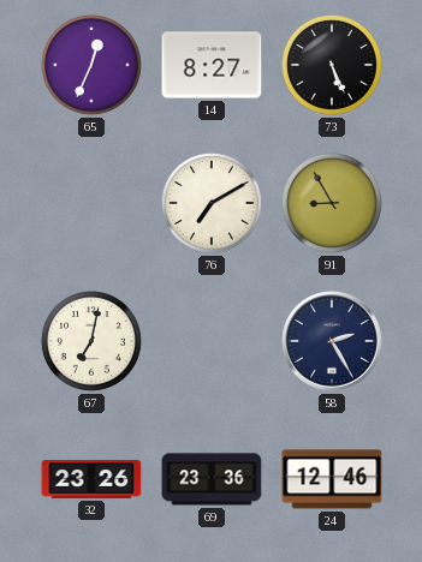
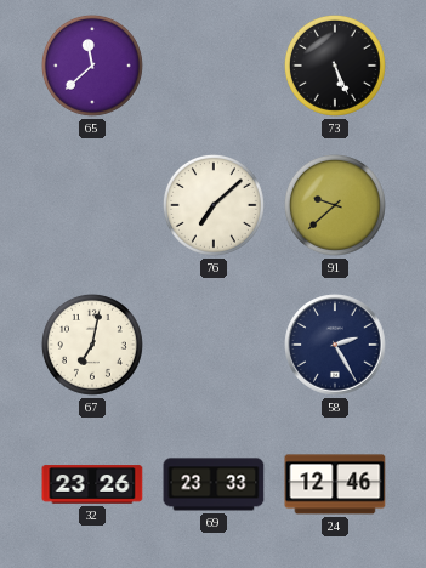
65: 12:34 -> 11:38 (92, 66)
14: 8:27 -> none (212, 65)
76: 7:10 -> 7:08 (214, 205)
91: 8:55 -> 9:38 (335, 205)
69: 23:36 -> 23:33 (214, 484)
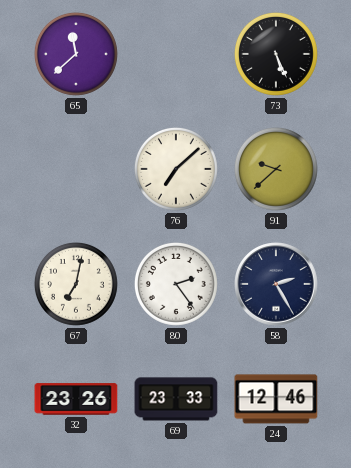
80: none -> 2:24 (176, 284)
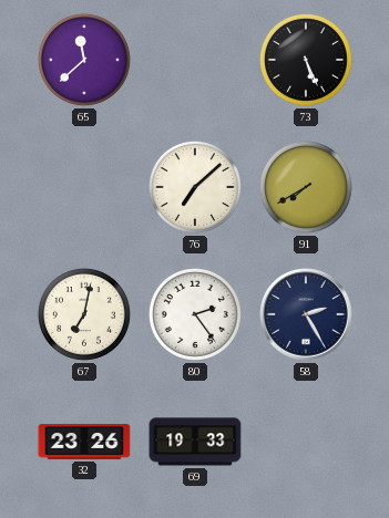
91: 9:38 -> 7:40 (306, 187)
69: 23:33 -> 19:33 (195, 442)
24: 12:46 -> none (276, 399)
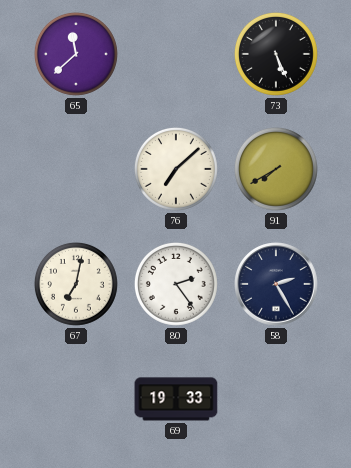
32: 23:26 -> none (84, 442)
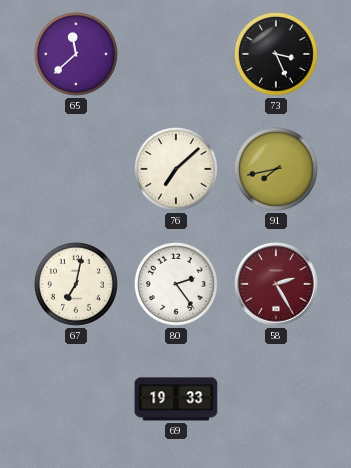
73: 5:26 -> 3:26 (276, 54)
91: 7:40 -> 7:43 (276, 169)
58 dial: navy -> burgundy (276, 284)
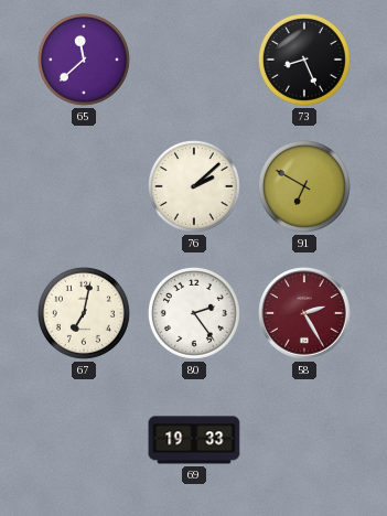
73: 3:26 -> 8:26 (304, 60)
76: 7:08 -> 2:08 (194, 186)
91: 7:43 -> 6:50 (304, 186)
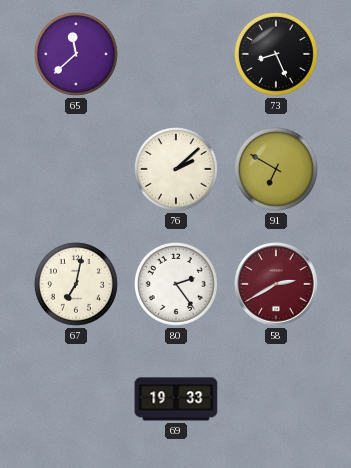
58: 2:25 -> 2:40 (276, 284)
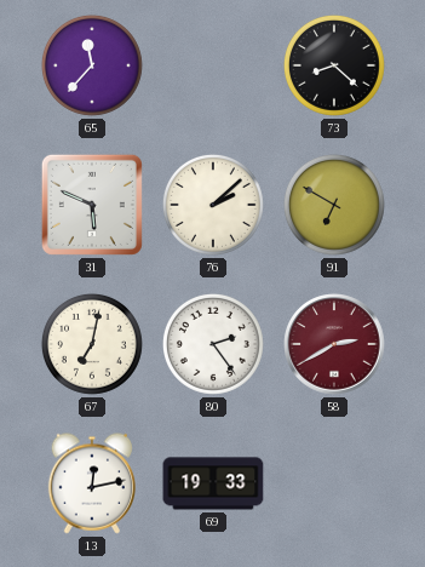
65: 11:38 -> 11:37 (92, 65)
73: 8:26 -> 8:22 (334, 65)
31: none -> 5:49 (92, 205)
13: none -> 12:13 (91, 483)
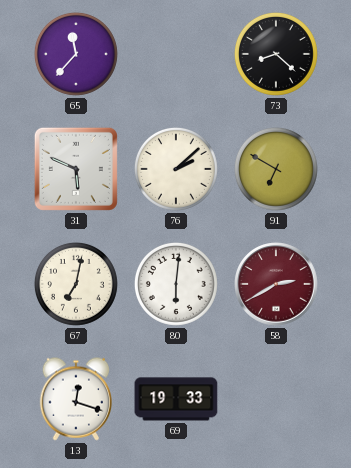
80: 2:24 -> 6:01 (176, 284)
13: 12:13 -> 12:18 (75, 399)
